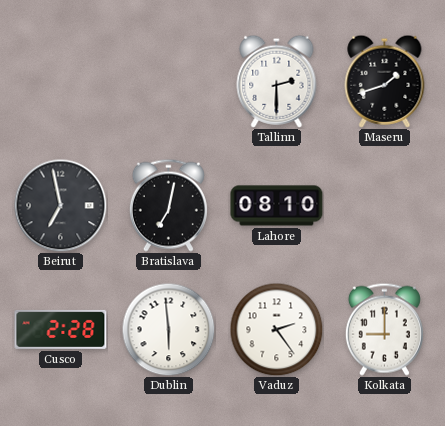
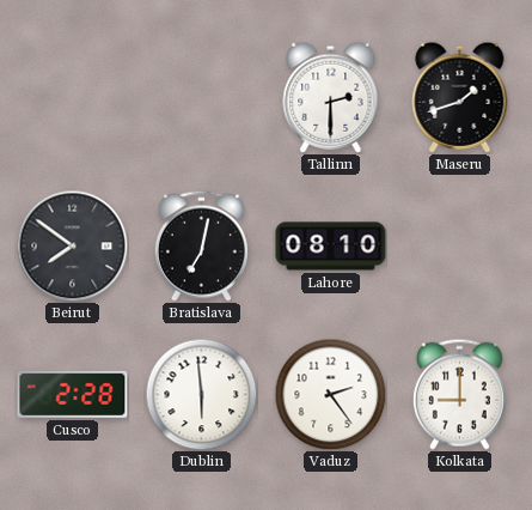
Beirut: 6:58 -> 7:51 (72, 245)
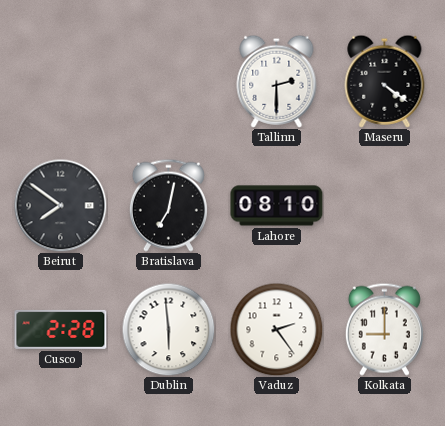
Maseru: 1:42 -> 4:21 (385, 81)
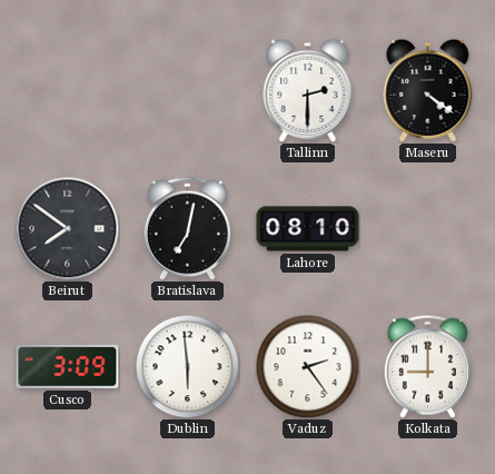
Cusco: 2:28 -> 3:09 (68, 366)
